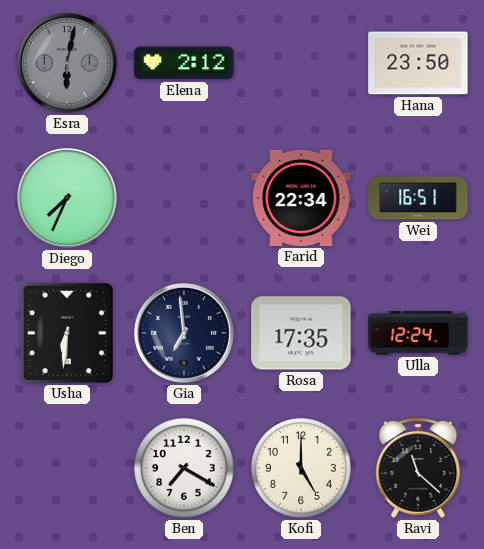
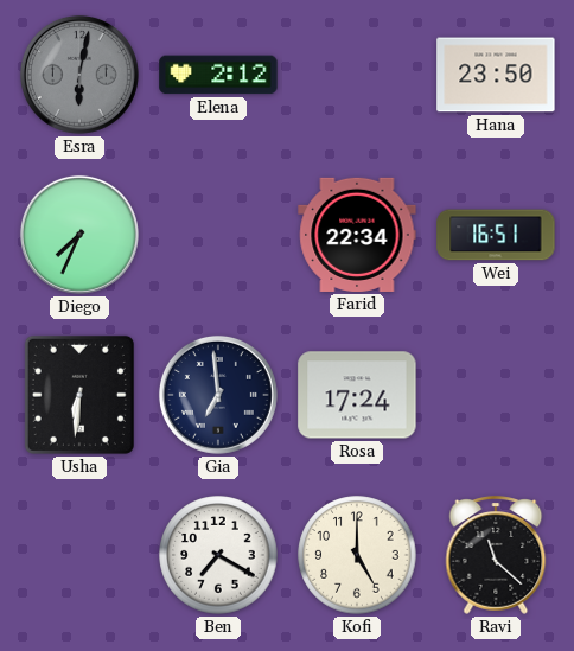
Rosa: 17:35 -> 17:24 (357, 395)
Ulla: 12:24 -> none (418, 333)
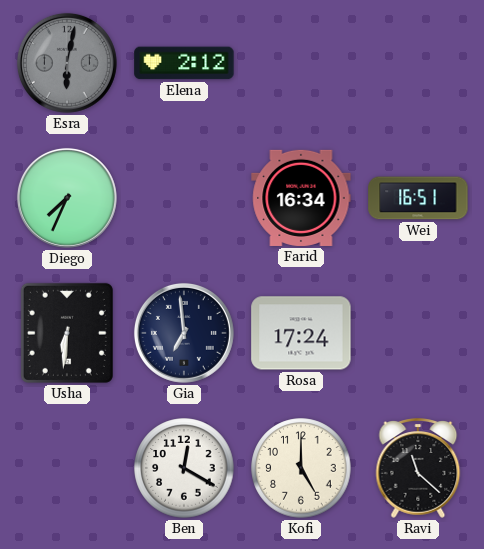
Hana: 23:50 -> none (496, 75)
Farid: 22:34 -> 16:34 (301, 198)
Ben: 7:20 -> 12:20 (184, 468)
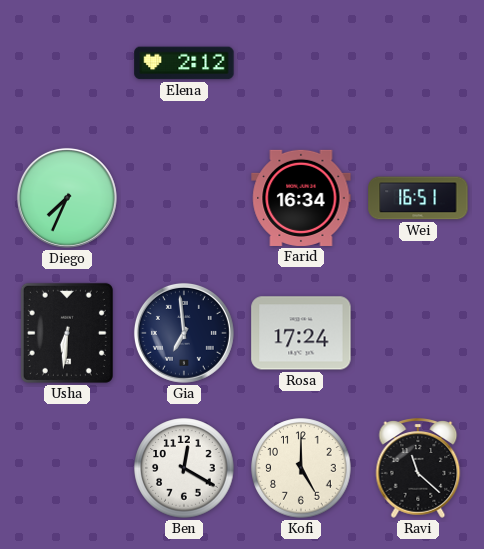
Esra: 6:02 -> none (67, 63)
